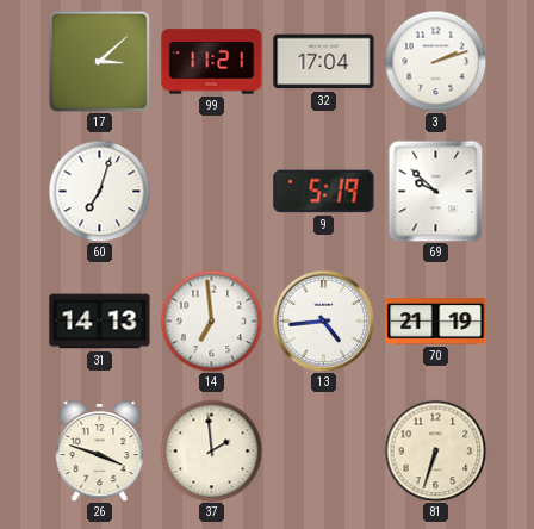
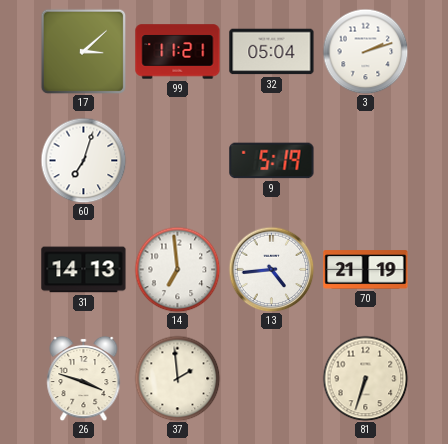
32: 17:04 -> 05:04 (272, 52)
69: 9:52 -> none (436, 191)
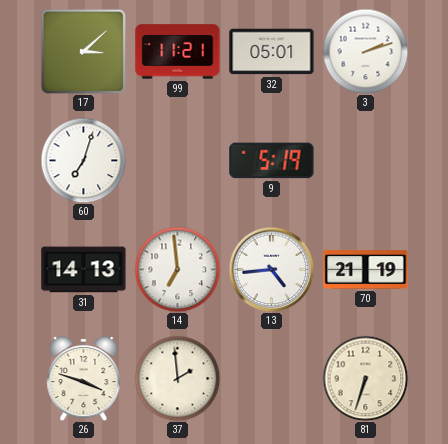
32: 05:04 -> 05:01 (272, 52)
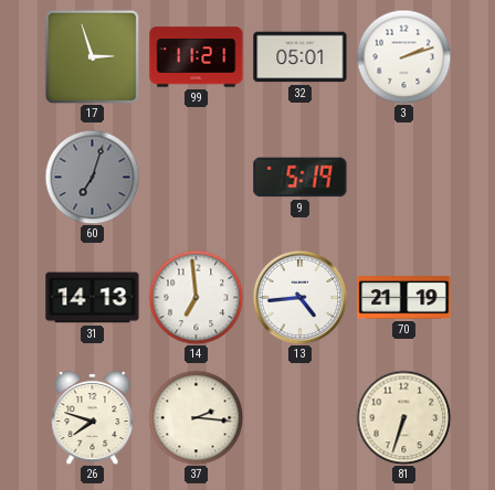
17: 3:08 -> 2:57 (92, 56)
60 dial: white -> grey (92, 177)
26: 3:48 -> 7:48 (93, 417)
37: 1:59 -> 2:16 (196, 417)
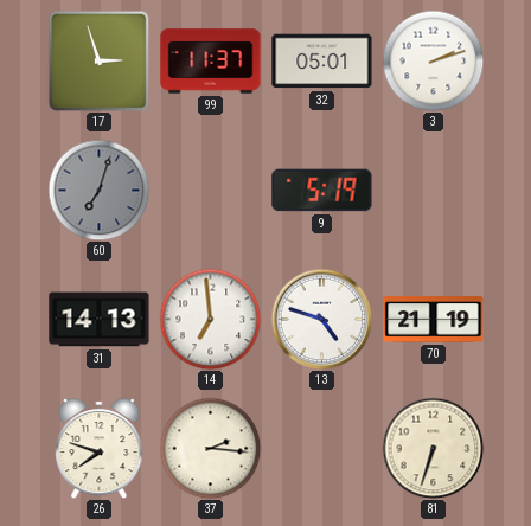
99: 11:21 -> 11:37 (211, 62)
13: 4:44 -> 4:48 (321, 319)
